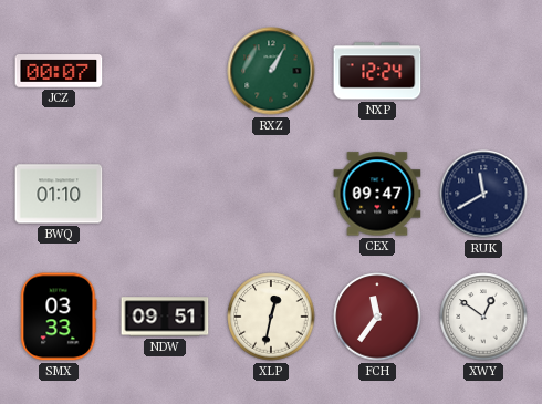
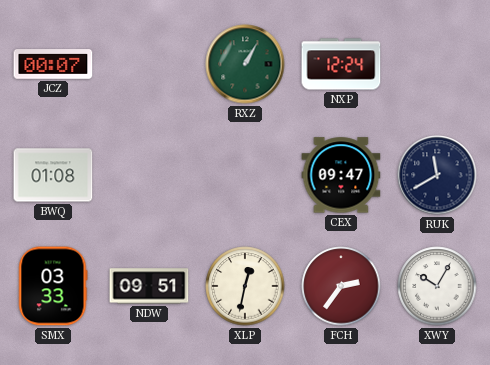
BWQ: 01:10 -> 01:08 (53, 175)
FCH: 11:36 -> 2:36 (341, 286)
XWY: 12:51 -> 10:05 (437, 286)
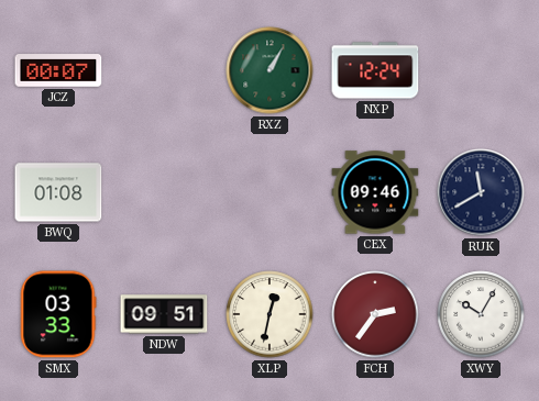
CEX: 09:47 -> 09:46 (375, 192)
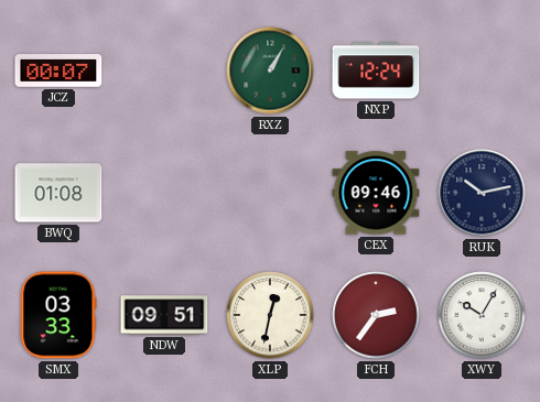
RUK: 11:40 -> 10:13 (482, 193)
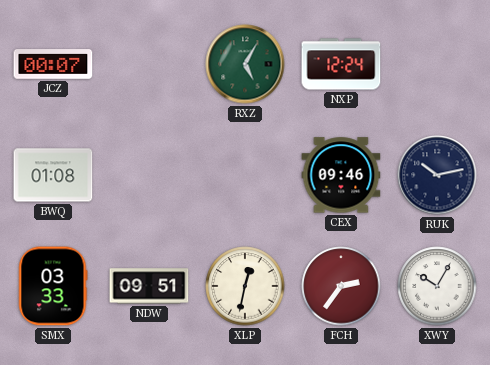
RXZ: 1:05 -> 5:05 (245, 64)
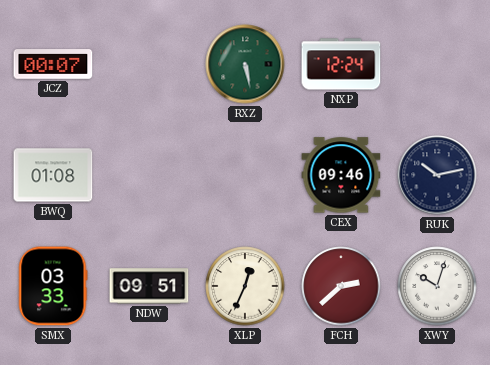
RXZ: 5:05 -> 5:28 (245, 64)
XLP: 12:32 -> 12:34 (245, 286)
FCH: 2:36 -> 2:38 (341, 286)
XWY: 10:05 -> 10:03 (437, 286)
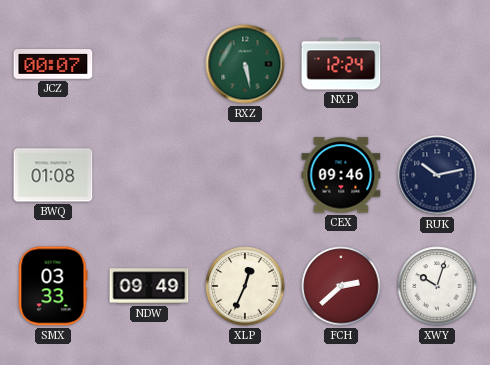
NDW: 09:51 -> 09:49 (149, 286)
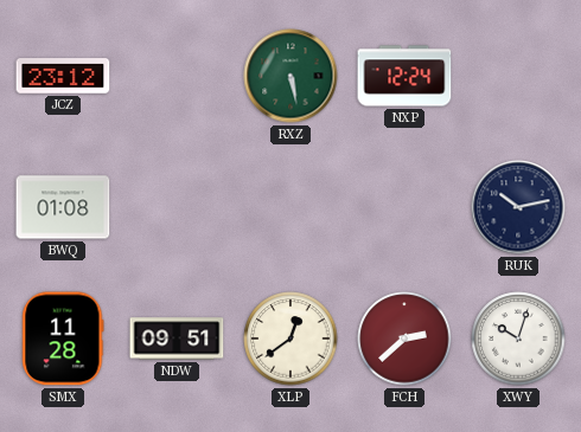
JCZ: 00:07 -> 23:12 (63, 76)
CEX: 09:46 -> none (341, 175)
SMX: 03:33 -> 11:28 (63, 338)
NDW: 09:49 -> 09:51 (177, 338)
XLP: 12:34 -> 12:39 (290, 338)
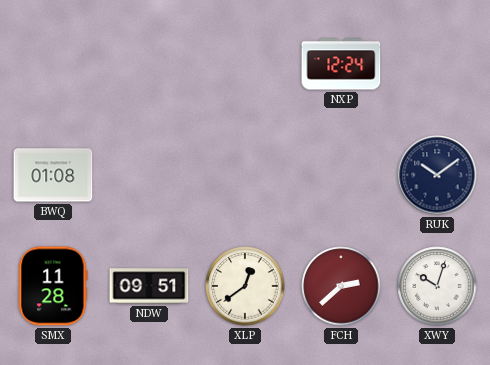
JCZ: 23:12 -> none (63, 76)
RXZ: 5:28 -> none (290, 76)
RUK: 10:13 -> 10:09 (437, 175)
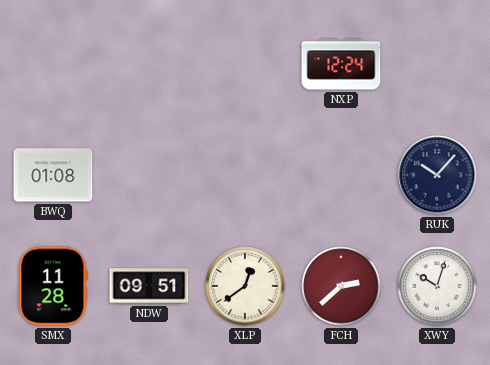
RUK: 10:09 -> 10:07 (437, 175)
